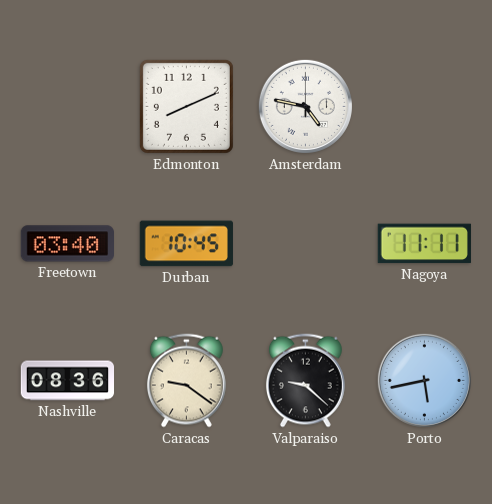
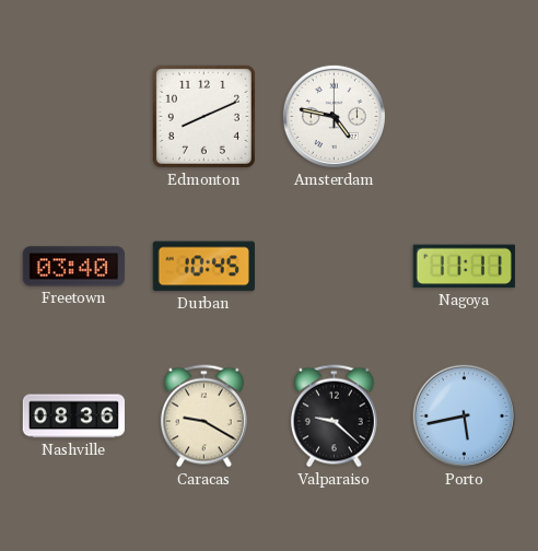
Caracas: 9:21 -> 9:20 (203, 417)
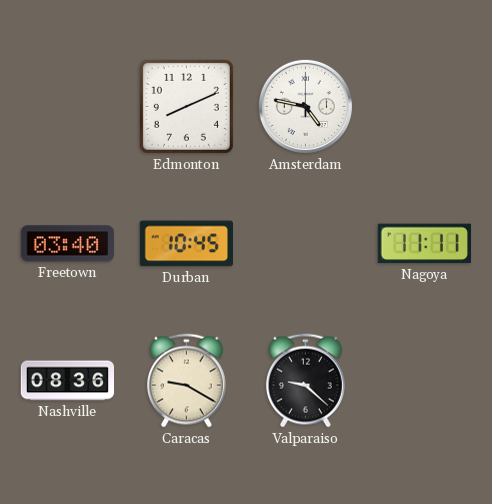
Porto: 5:43 -> none (464, 415)
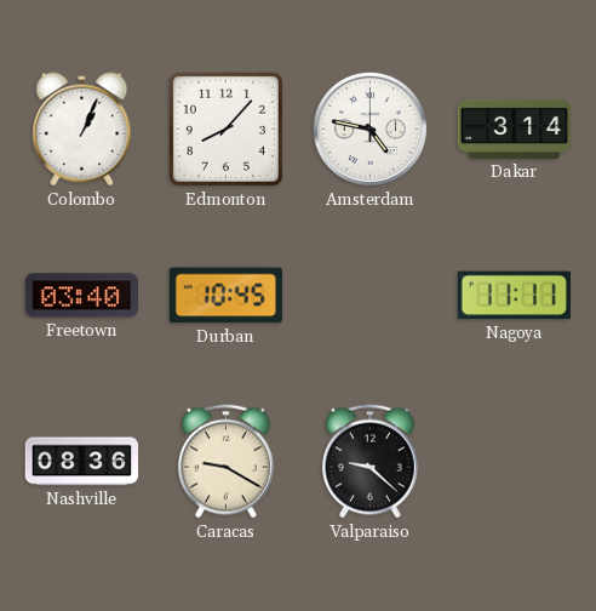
Colombo: none -> 1:04 (82, 130)
Edmonton: 8:11 -> 8:07 (225, 129)
Dakar: none -> 3:14 (515, 129)
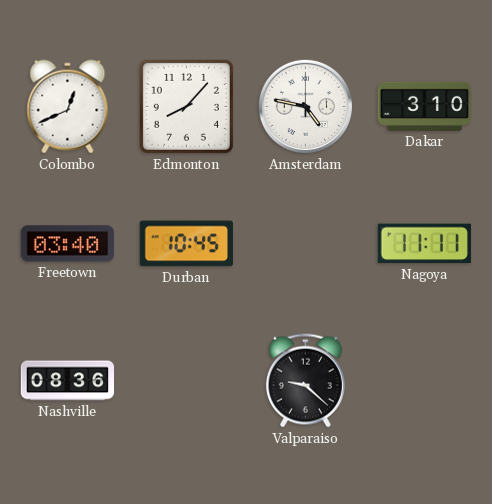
Colombo: 1:04 -> 12:41 (68, 107)
Dakar: 3:14 -> 3:10 (425, 106)
Caracas: 9:20 -> none (225, 462)
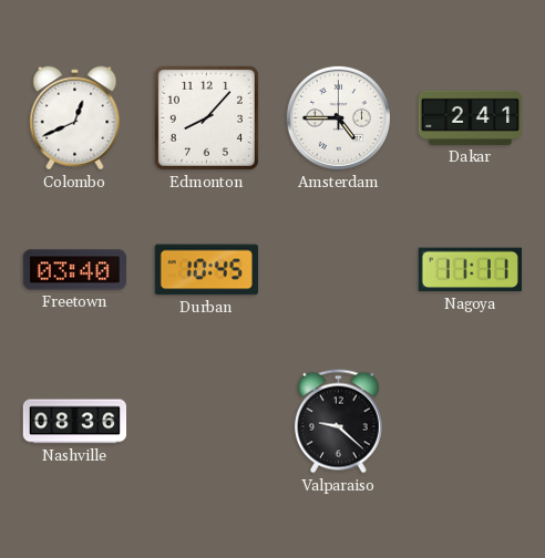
Amsterdam: 4:47 -> 4:45 (338, 117)
Dakar: 3:10 -> 2:41 (471, 117)
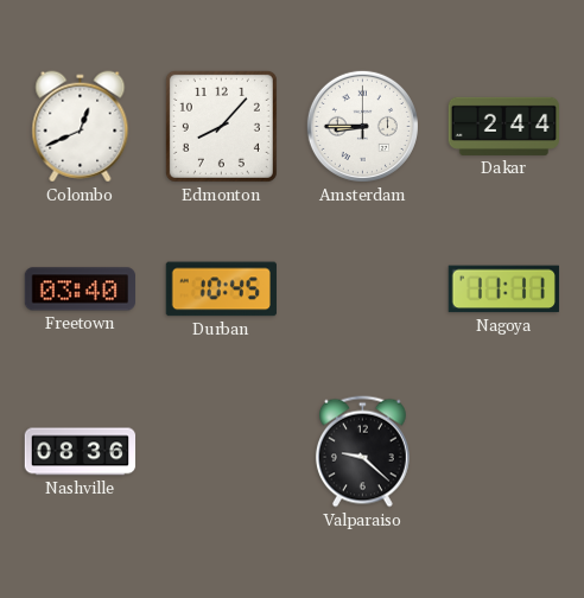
Amsterdam: 4:45 -> 8:45 (362, 126)
Dakar: 2:41 -> 2:44 (504, 126)
